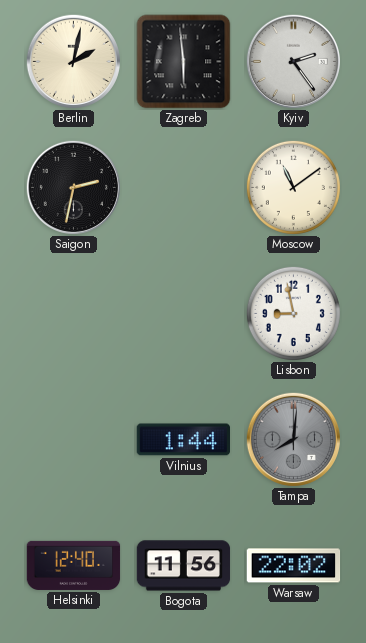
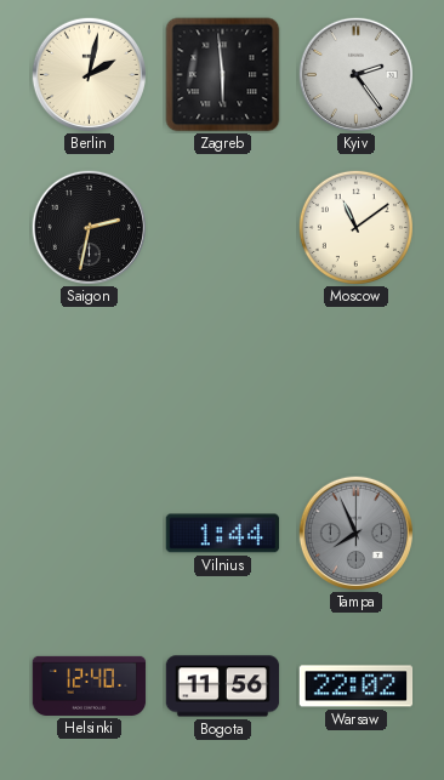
Lisbon: 8:58 -> none (293, 313)
Tampa: 8:01 -> 7:56 (355, 533)
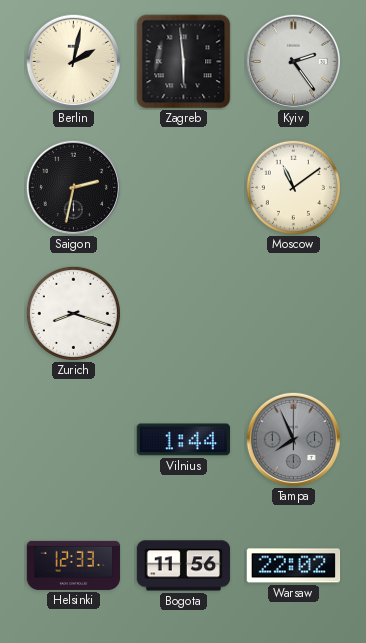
Zurich: none -> 8:18 (73, 313)
Helsinki: 12:40 -> 12:33 (74, 565)
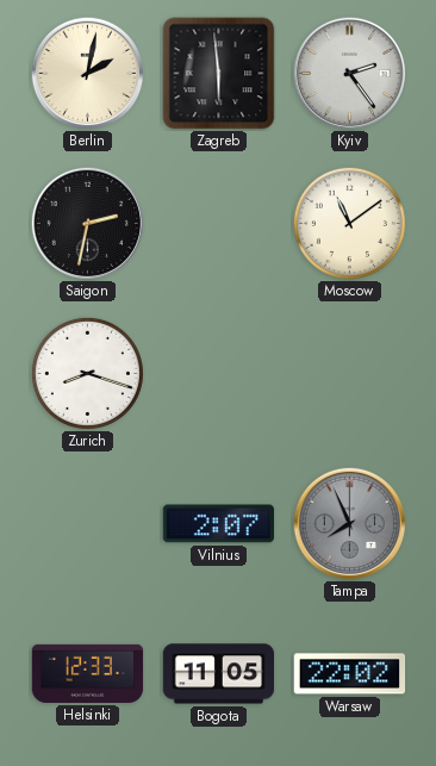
Vilnius: 1:44 -> 2:07 (218, 524)
Bogota: 11:56 -> 11:05 (219, 674)
